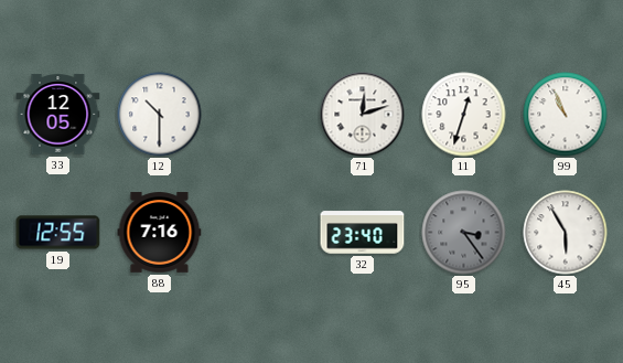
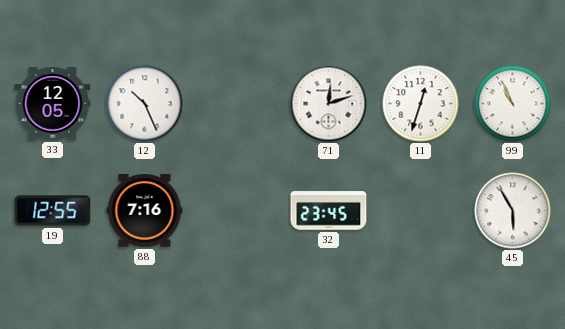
12: 10:30 -> 10:26 (145, 104)
32: 23:40 -> 23:45 (329, 211)
95: 3:24 -> none (464, 233)
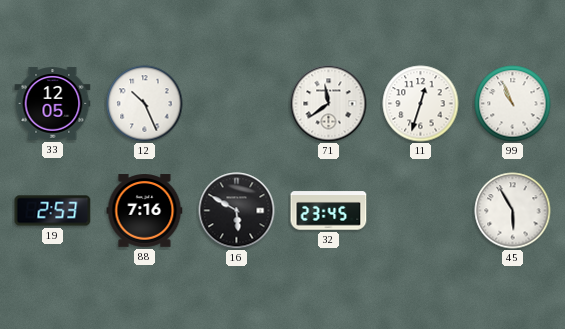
71: 12:12 -> 11:39 (329, 104)
19: 12:55 -> 2:53 (53, 211)
16: none -> 5:50 (237, 211)
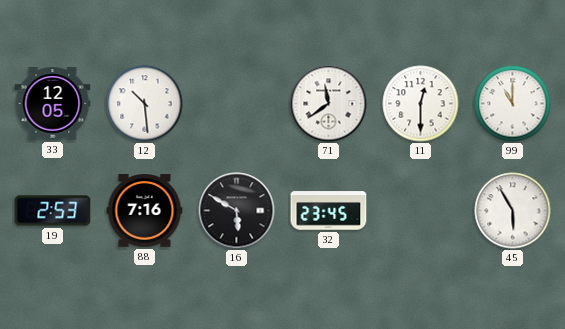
12: 10:26 -> 10:29 (145, 104)
11: 12:33 -> 12:30 (421, 104)
99: 10:56 -> 11:00 (513, 104)
